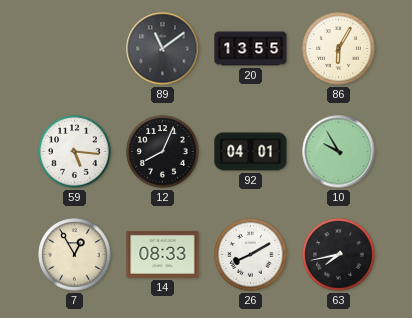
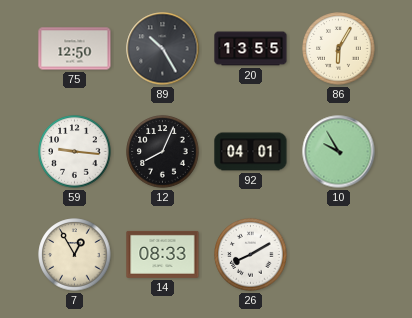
75: none -> 12:50 (75, 49)
89: 11:09 -> 10:25 (163, 49)
59: 5:16 -> 9:16 (75, 152)
63: 7:43 -> none (339, 255)
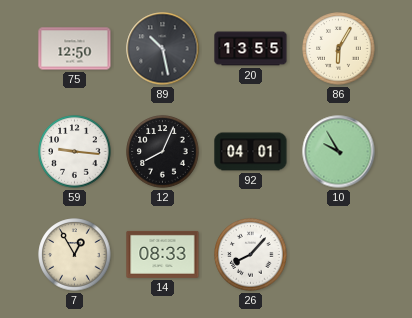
89: 10:25 -> 10:28 (163, 49)
26: 8:10 -> 8:07 (251, 255)
